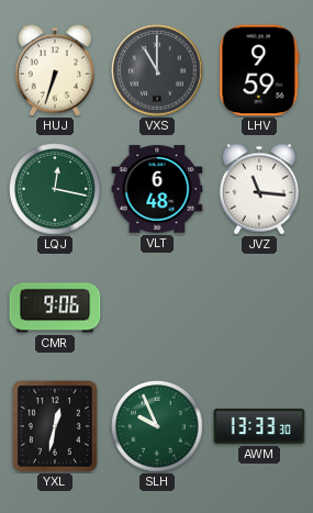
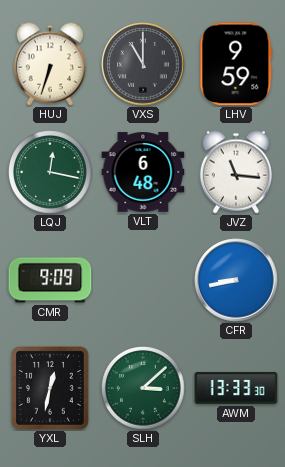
CMR: 9:06 -> 9:09 (50, 280)
CFR: none -> 8:43 (236, 280)
SLH: 9:56 -> 3:08 (143, 388)
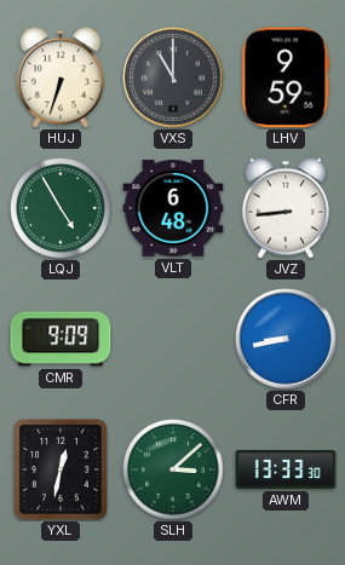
LQJ: 12:17 -> 4:55 (61, 208)
JVZ: 11:16 -> 8:44 (286, 208)
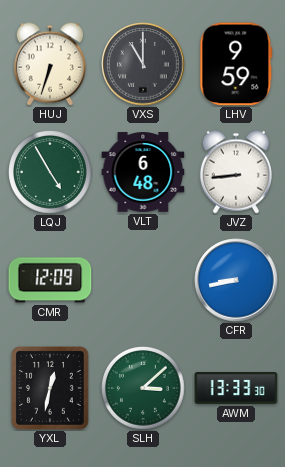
CMR: 9:09 -> 12:09 (50, 280)
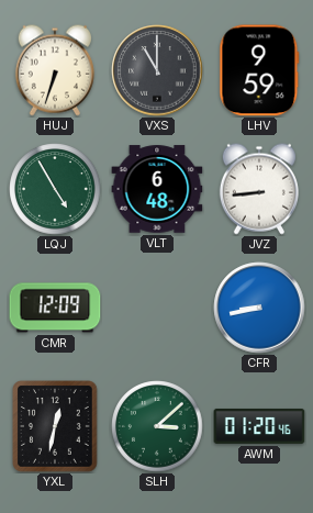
AWM: 13:33 -> 01:20 (259, 426)
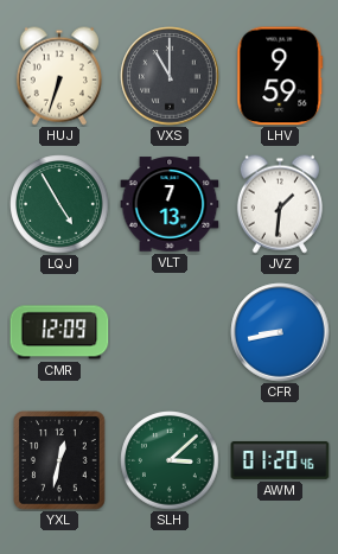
VLT: 6:48 -> 7:13 (170, 204)
JVZ: 8:44 -> 1:31 (280, 204)
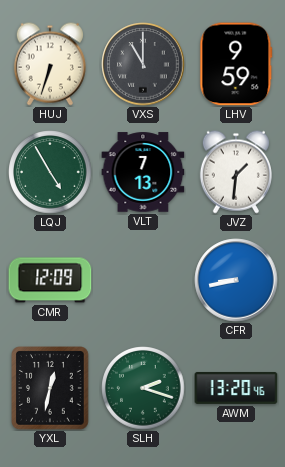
SLH: 3:08 -> 2:18 (143, 388)
AWM: 01:20 -> 13:20 (236, 388)
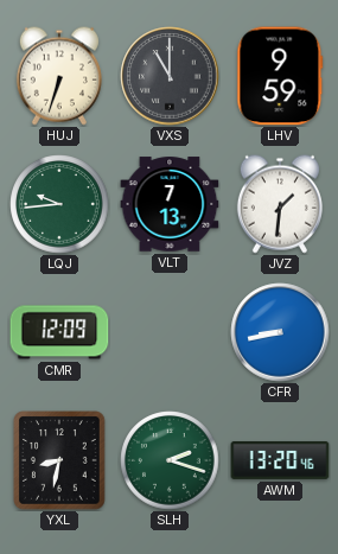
LQJ: 4:55 -> 9:44 (59, 204)
YXL: 12:32 -> 8:32 (59, 460)
